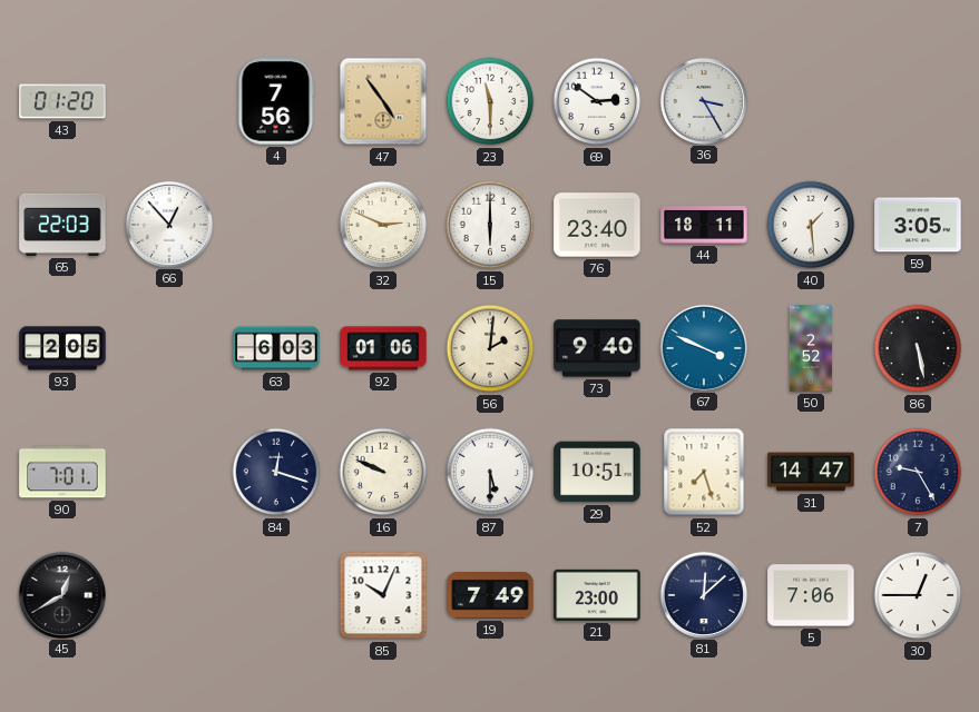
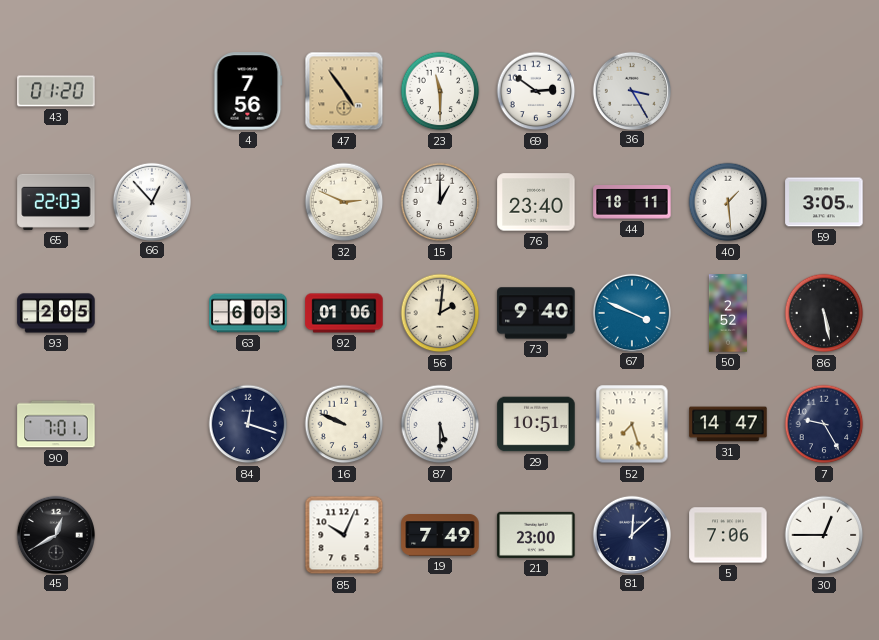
15: 6:00 -> 1:00 (440, 202)
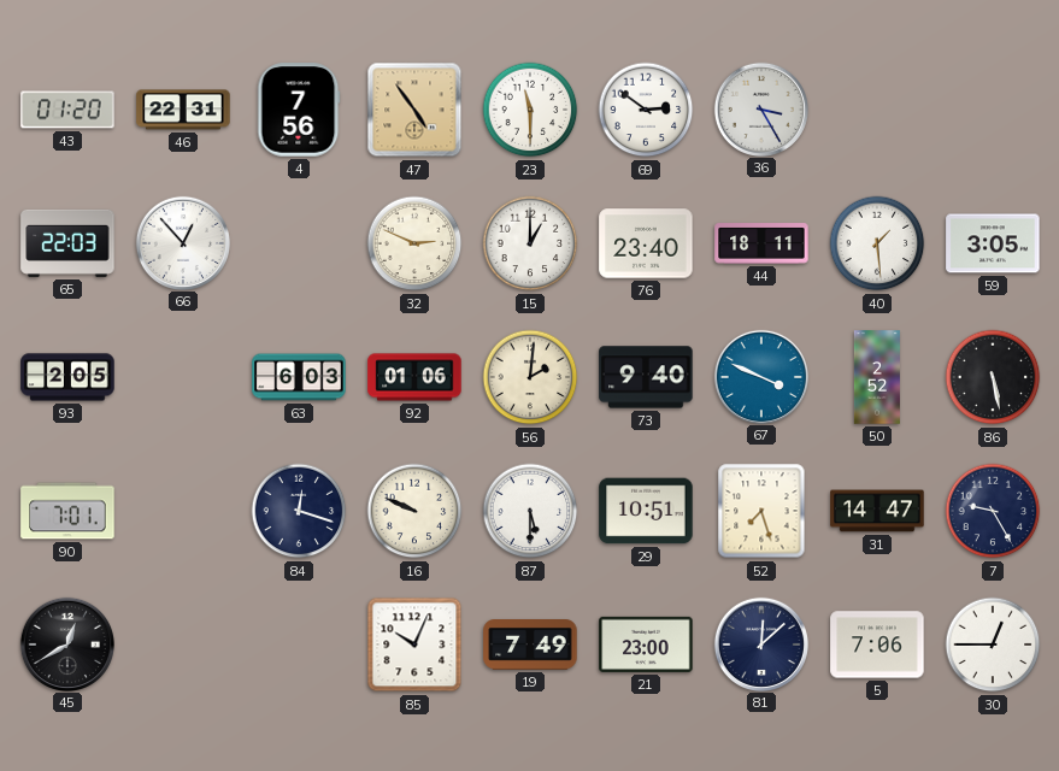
46: none -> 22:31 (183, 110)
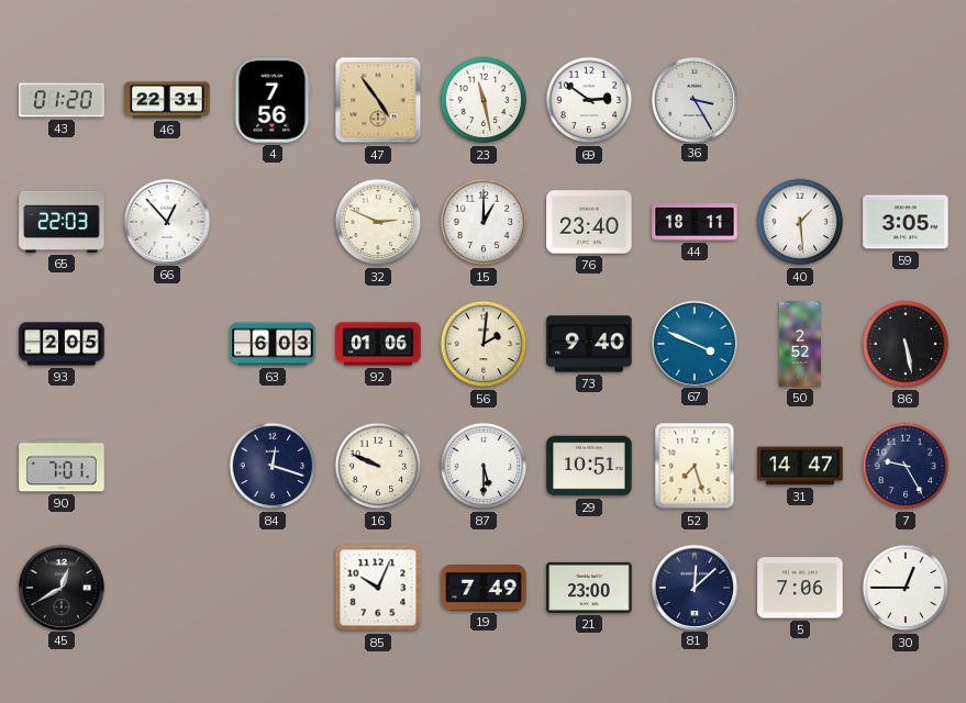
23: 11:30 -> 11:28 (484, 100)
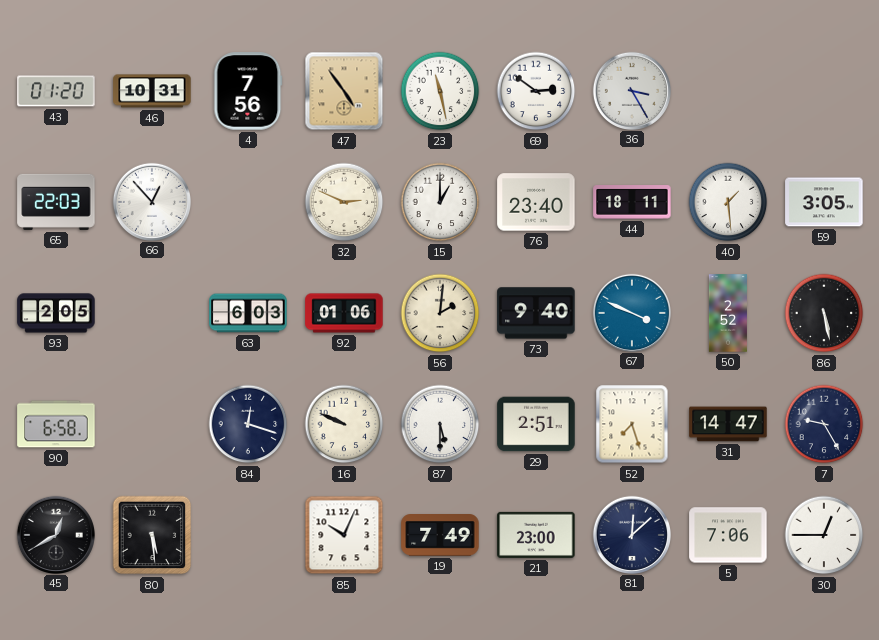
46: 22:31 -> 10:31 (152, 91)
90: 7:01 -> 6:58 (56, 424)
29: 10:51 -> 2:51 (536, 424)
80: none -> 5:29 (152, 535)
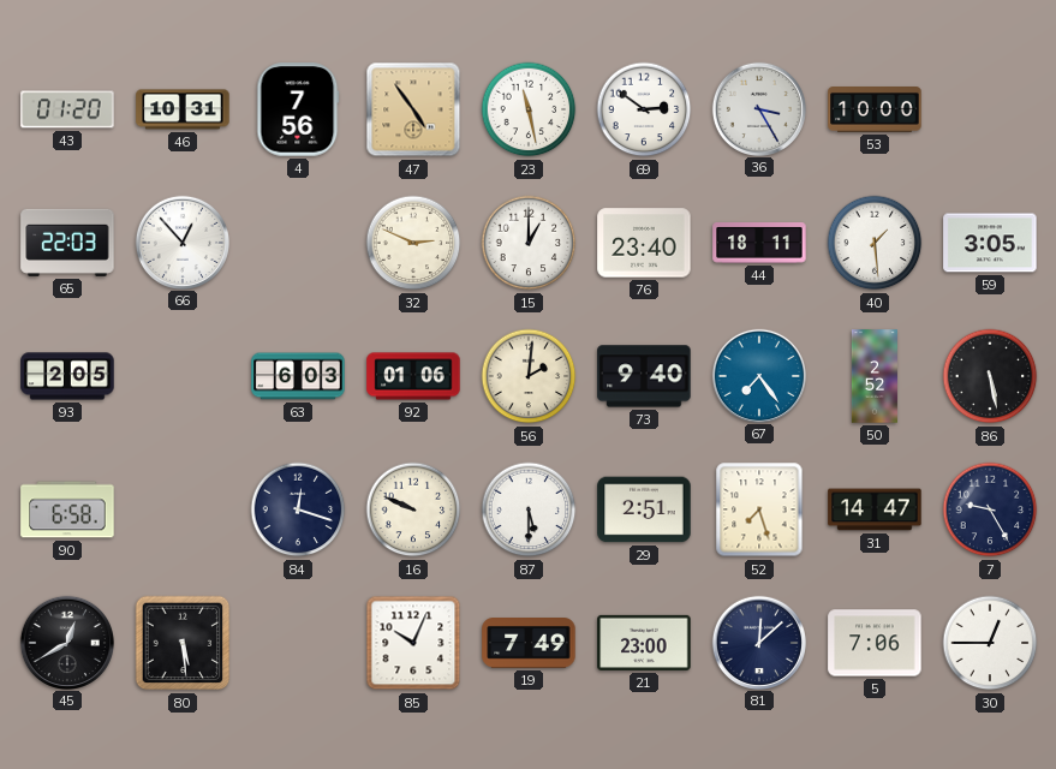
53: none -> 10:00 (875, 111)
67: 3:49 -> 7:24 (758, 375)
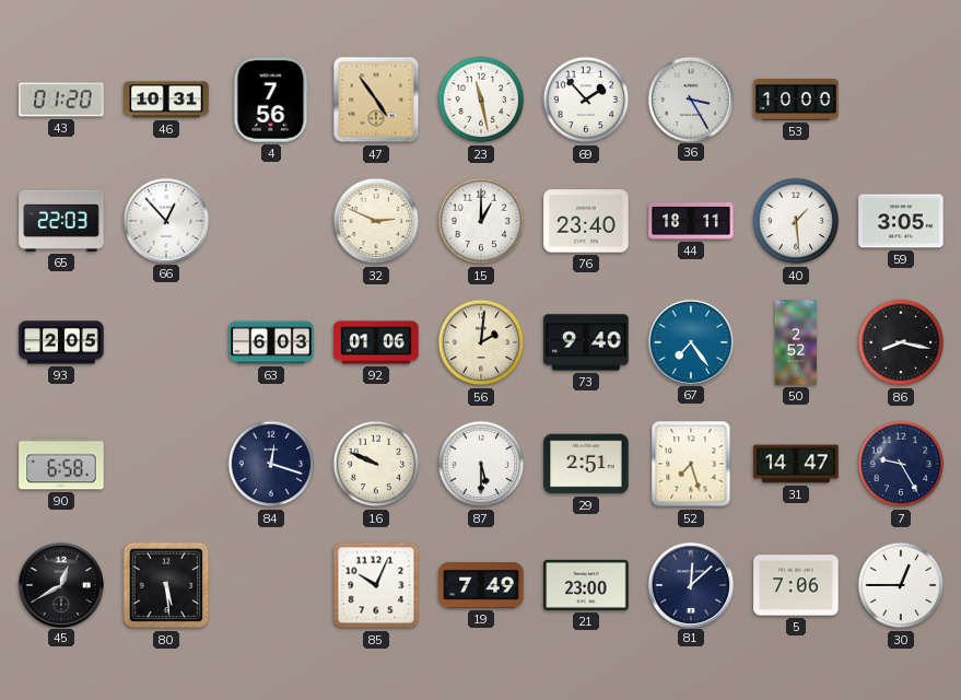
69: 2:51 -> 1:53 (586, 100)
86: 5:28 -> 8:17 (901, 342)
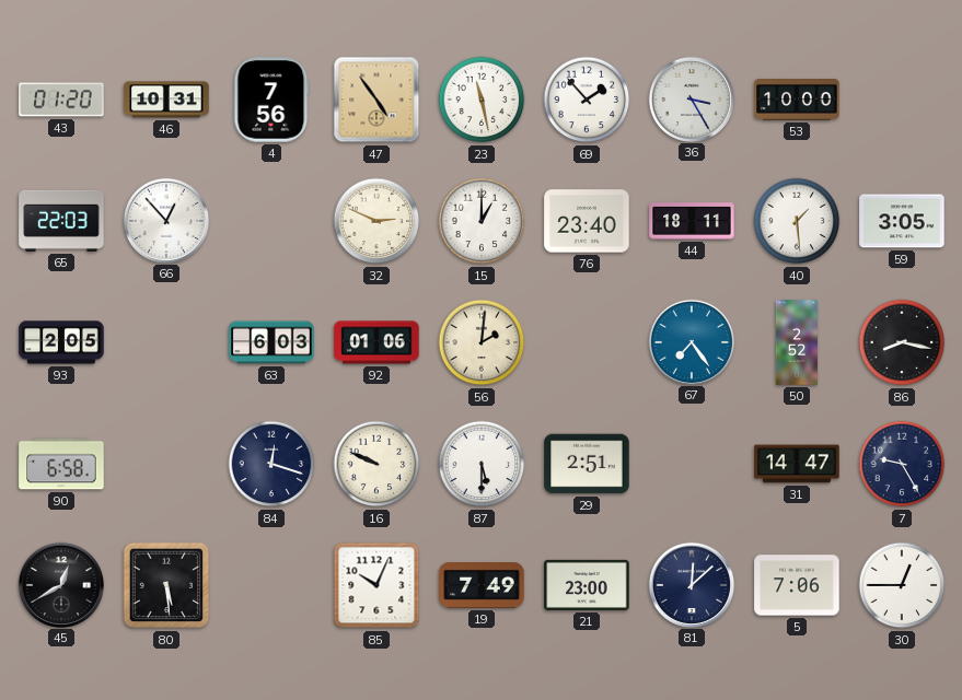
73: 9:40 -> none (586, 342)
52: 7:27 -> none (691, 464)
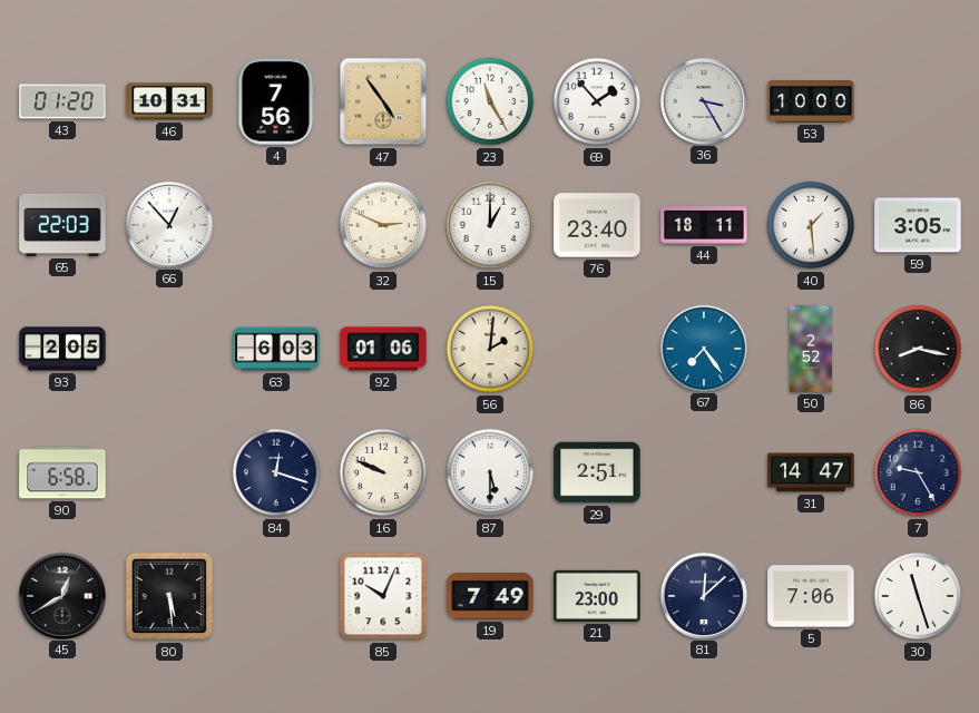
23: 11:28 -> 11:25 (490, 101)
30: 12:45 -> 11:27 (918, 596)
